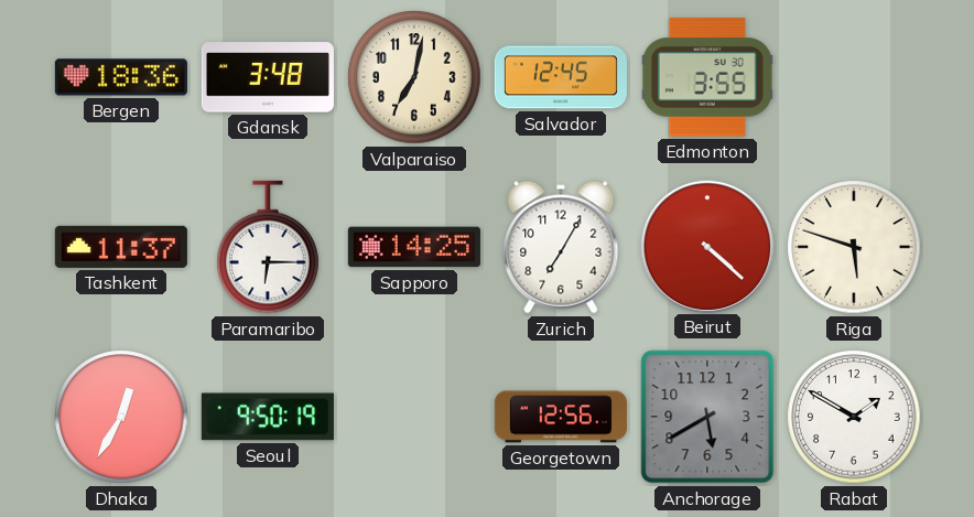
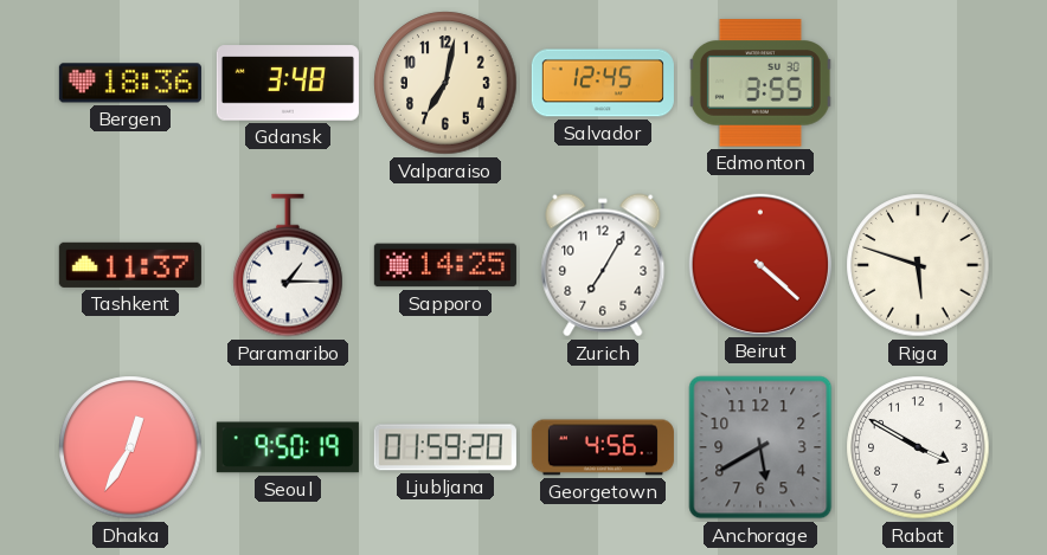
Paramaribo: 6:15 -> 1:15 (288, 265)
Ljubljana: none -> 01:59 (445, 447)
Georgetown: 12:56 -> 4:56 (603, 447)
Rabat: 1:50 -> 3:50 (918, 447)
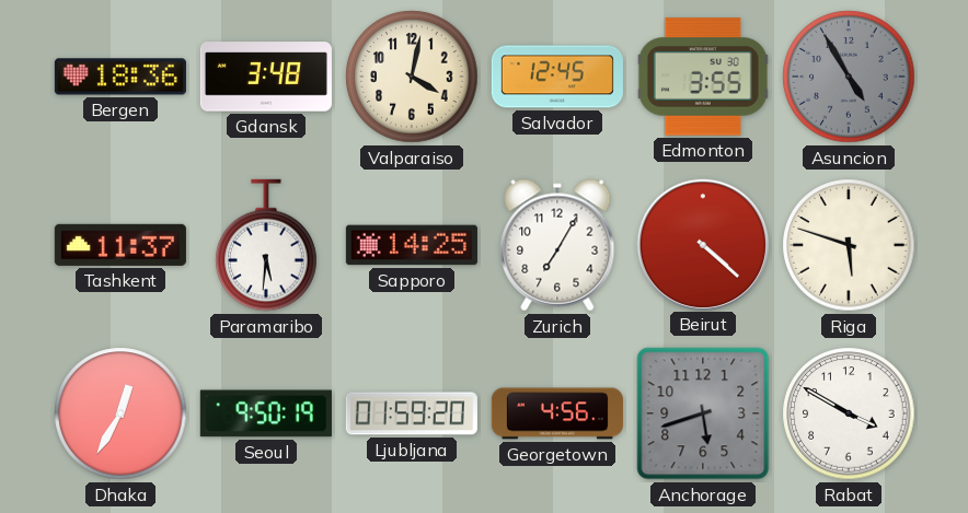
Valparaiso: 7:02 -> 4:02 (412, 77)
Asuncion: none -> 4:55 (849, 77)
Paramaribo: 1:15 -> 5:31 (266, 245)
Anchorage: 5:40 -> 5:42 (703, 413)
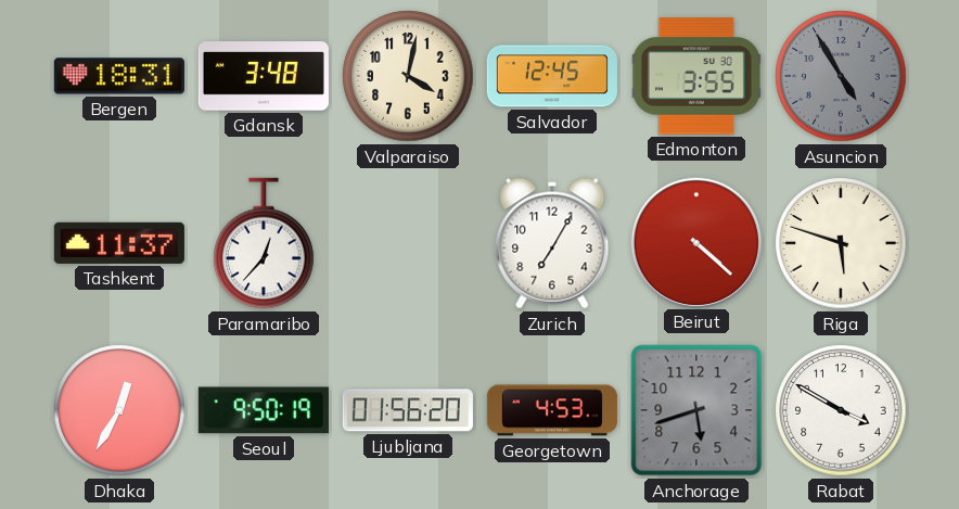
Bergen: 18:36 -> 18:31 (119, 76)
Paramaribo: 5:31 -> 12:37 (264, 243)
Sapporo: 14:25 -> none (412, 245)
Ljubljana: 01:59 -> 01:56 (408, 410)
Georgetown: 4:56 -> 4:53 (552, 410)
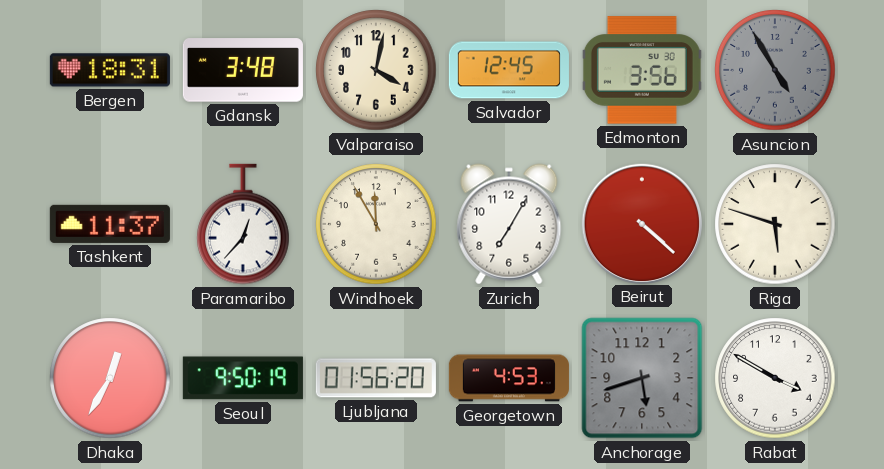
Edmonton: 3:55 -> 3:56 (642, 70)
Windhoek: none -> 11:55 (376, 224)
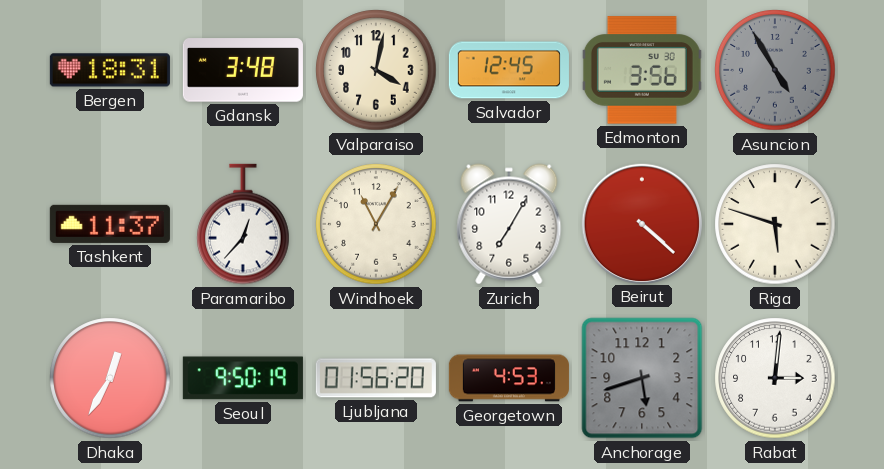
Windhoek: 11:55 -> 11:05 (376, 224)
Rabat: 3:50 -> 3:01 (775, 378)
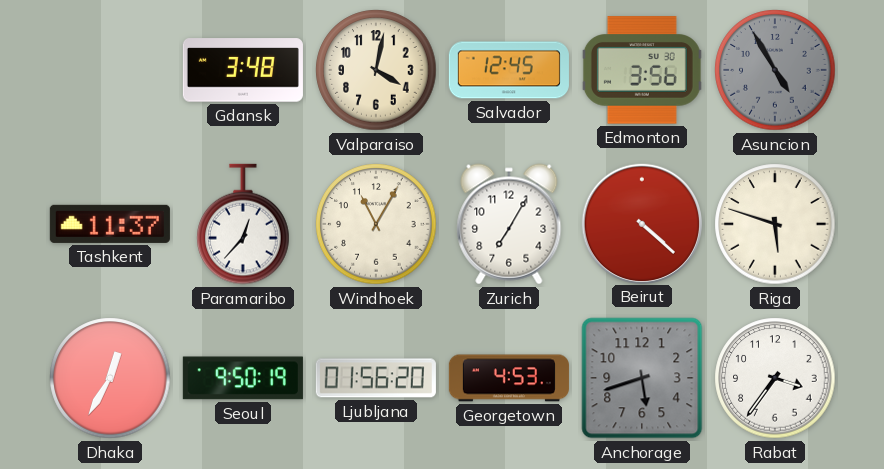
Bergen: 18:31 -> none (110, 70)
Rabat: 3:01 -> 3:36 (775, 378)
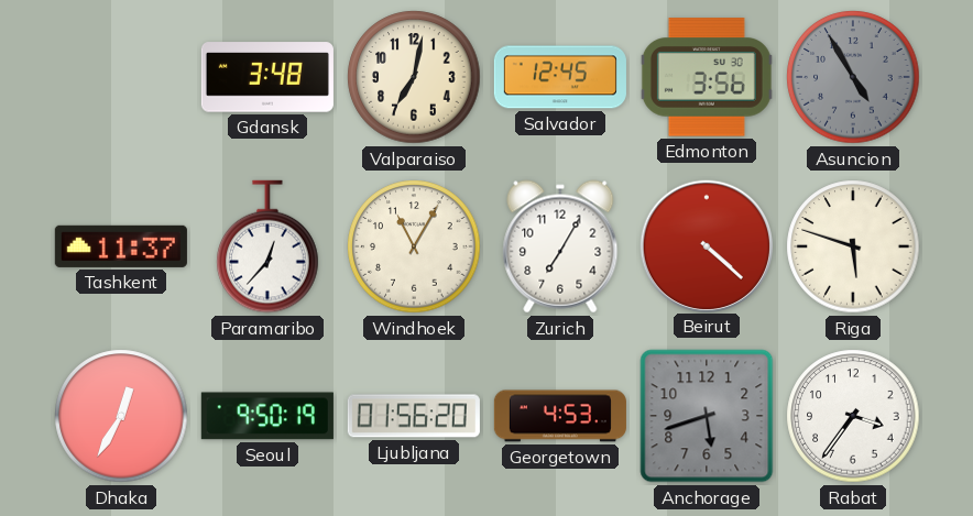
Valparaiso: 4:02 -> 7:02 (414, 77)
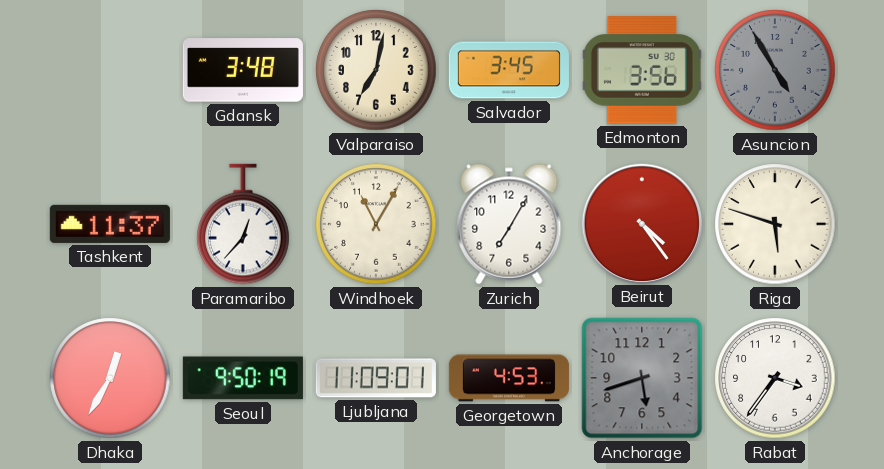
Salvador: 12:45 -> 3:45 (509, 70)
Beirut: 4:22 -> 4:24 (641, 223)
Ljubljana: 01:56 -> 11:09 (376, 378)
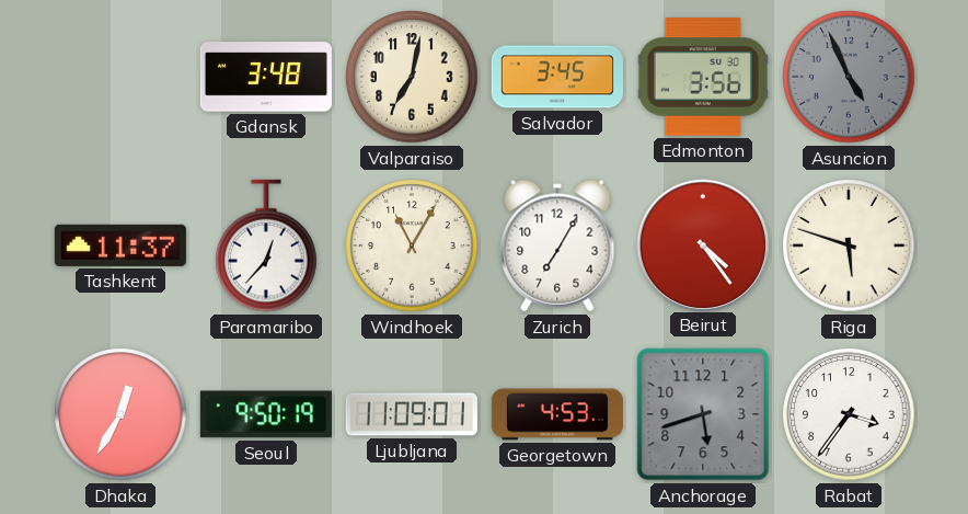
Asuncion: 4:55 -> 4:56 (849, 77)
